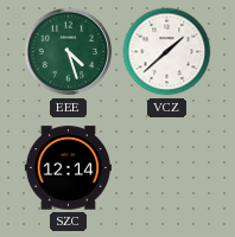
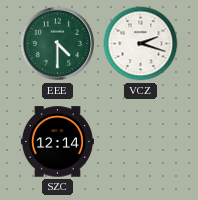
EEE: 4:27 -> 4:30 (58, 44)
VCZ: 1:38 -> 2:18 (141, 44)
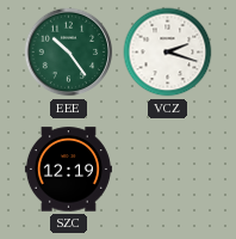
EEE: 4:30 -> 10:24 (69, 53)
SZC: 12:14 -> 12:19 (68, 170)
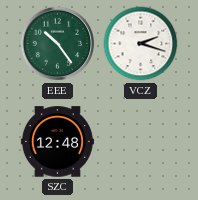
SZC: 12:19 -> 12:48 (57, 142)
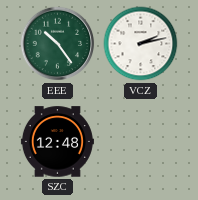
VCZ: 2:18 -> 2:13 (141, 44)
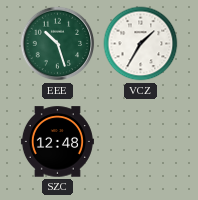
EEE: 10:24 -> 10:27 (58, 44)
VCZ: 2:13 -> 1:35 (141, 44)
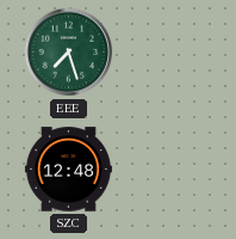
EEE: 10:27 -> 7:27 (69, 53)
VCZ: 1:35 -> none (141, 44)
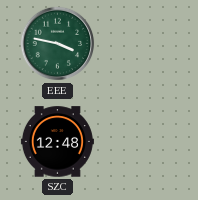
EEE: 7:27 -> 3:47 (58, 44)
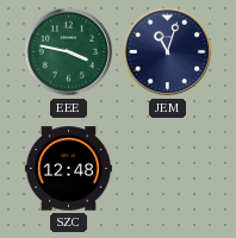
JEM: none -> 11:03 (168, 52)
